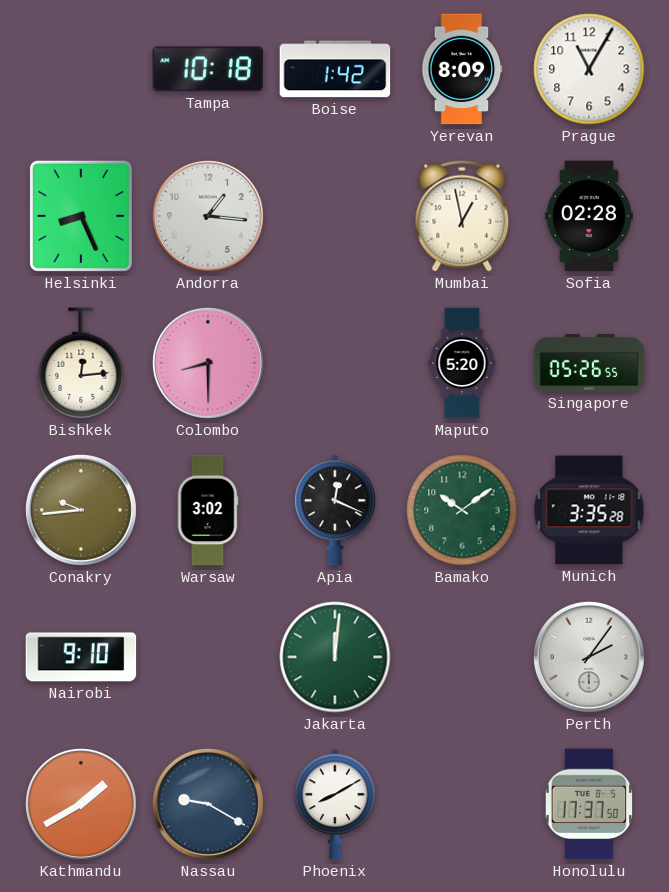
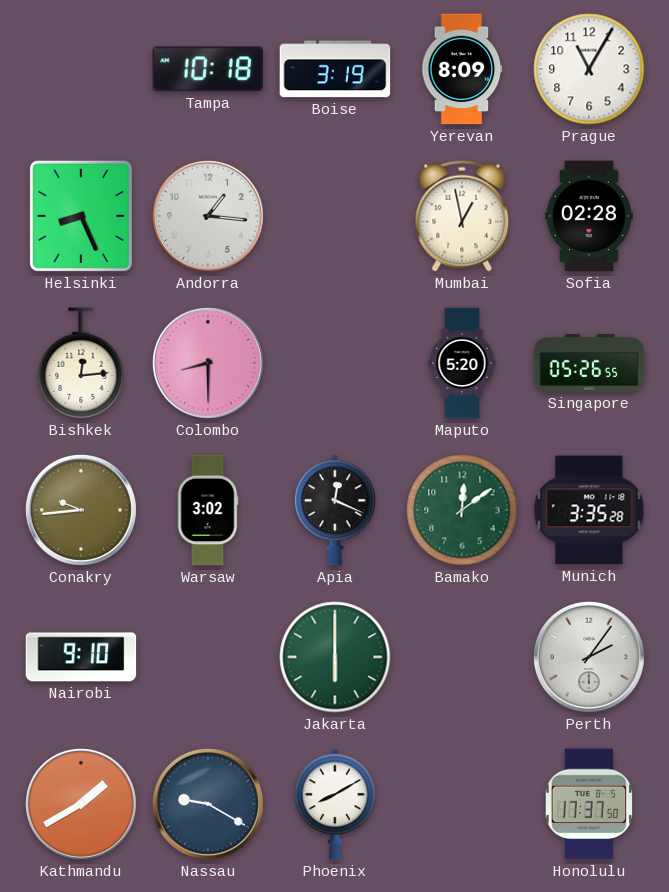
Boise: 1:42 -> 3:19 (335, 69)
Bamako: 10:09 -> 12:09 (462, 510)
Jakarta: 12:01 -> 6:00 (335, 657)
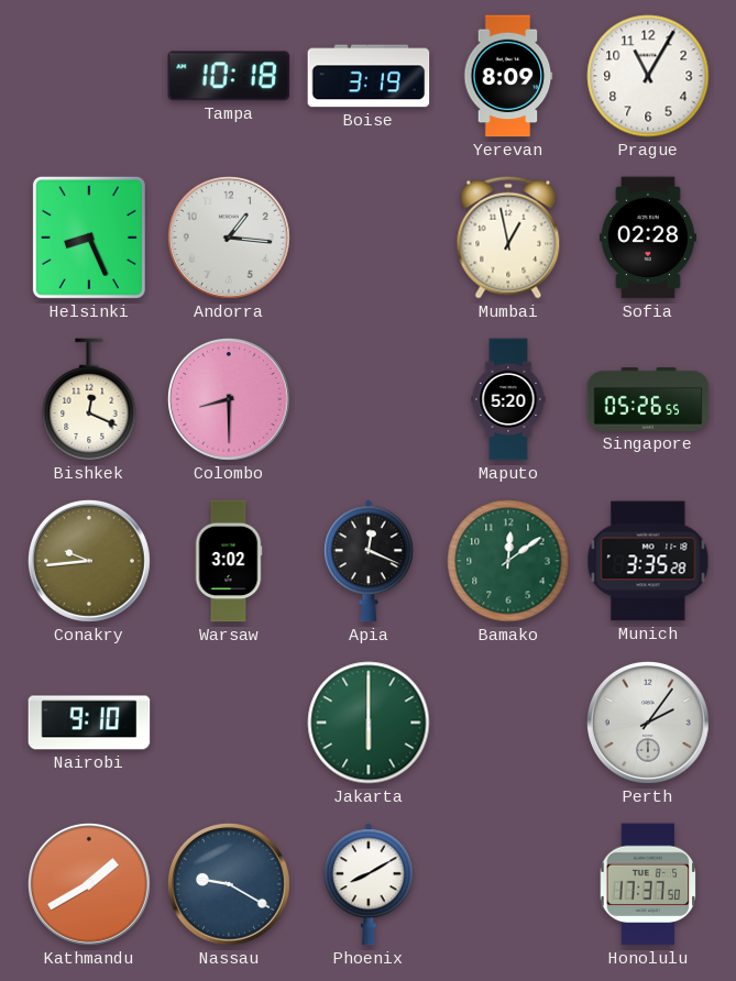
Bishkek: 12:14 -> 12:19 (89, 399)
